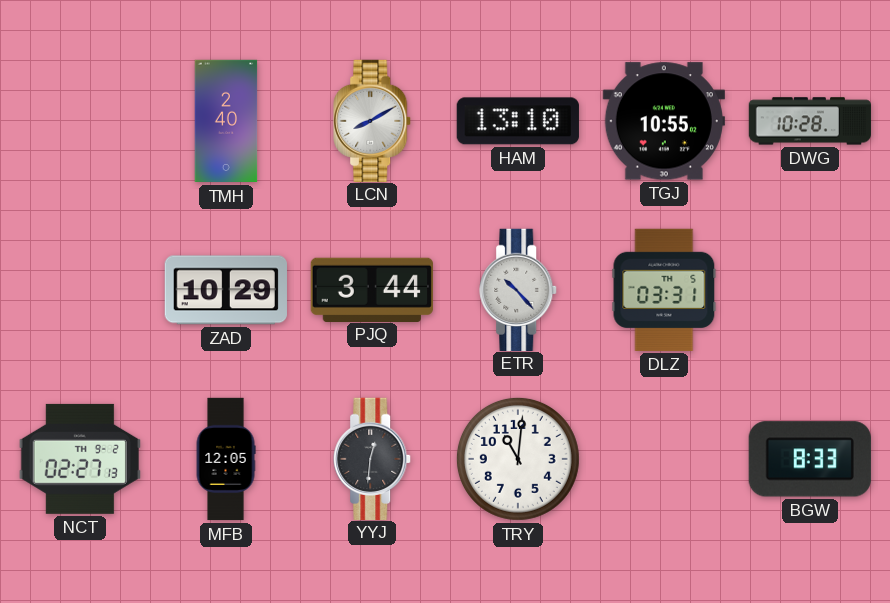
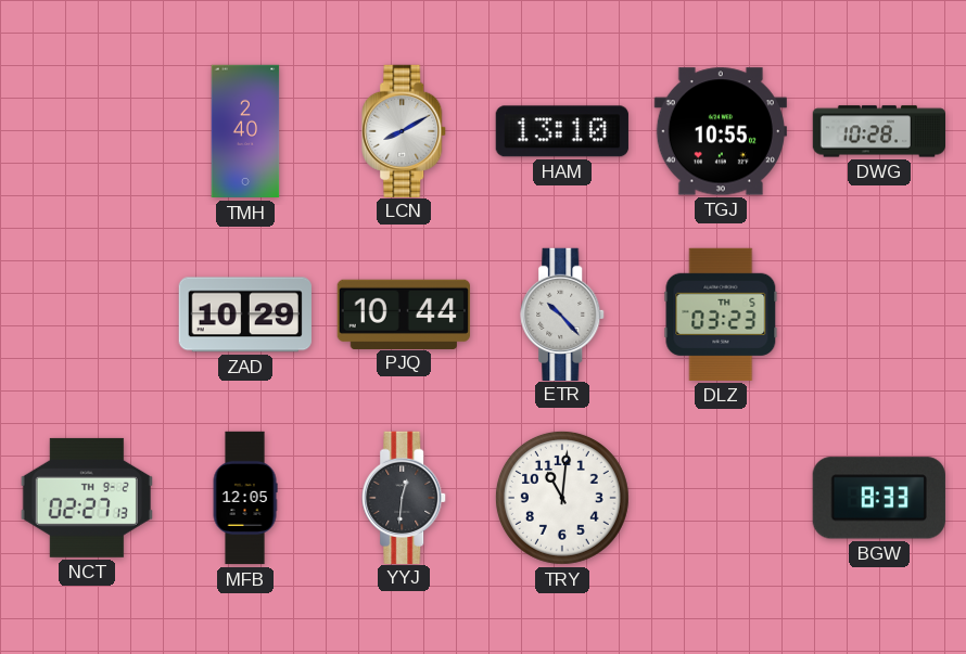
PJQ: 3:44 -> 10:44 (404, 313)
DLZ: 03:31 -> 03:23 (721, 315)
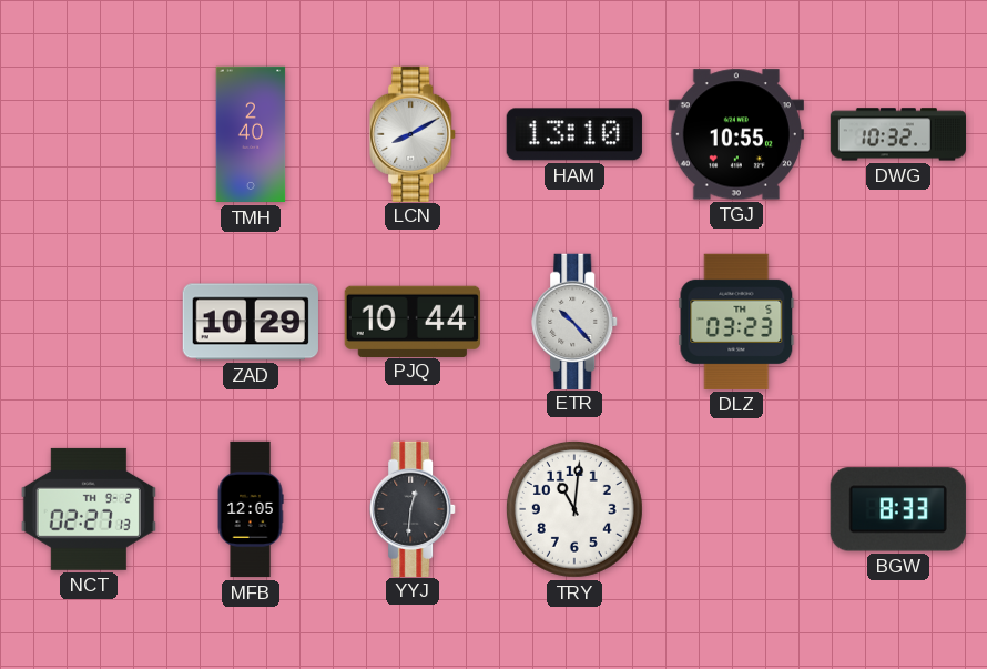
DWG: 10:28 -> 10:32 (897, 134)
